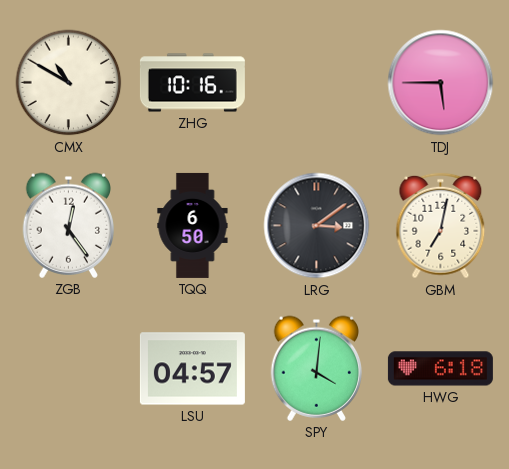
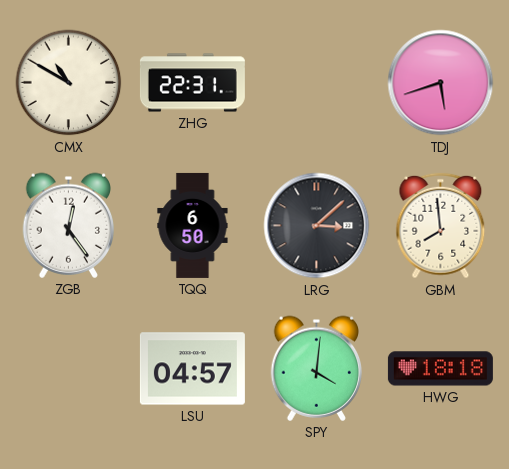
ZHG: 10:16 -> 22:31 (192, 83)
TDJ: 5:45 -> 5:42 (441, 83)
LRG: 3:09 -> 3:08 (317, 226)
GBM: 7:02 -> 7:59 (441, 226)
HWG: 6:18 -> 18:18 (440, 369)
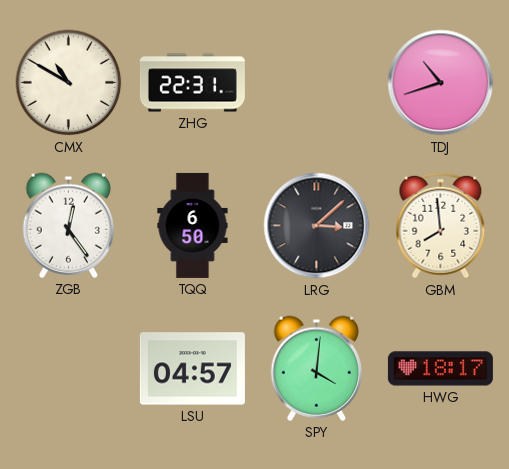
TDJ: 5:42 -> 10:42 (441, 83)
HWG: 18:18 -> 18:17 (440, 369)
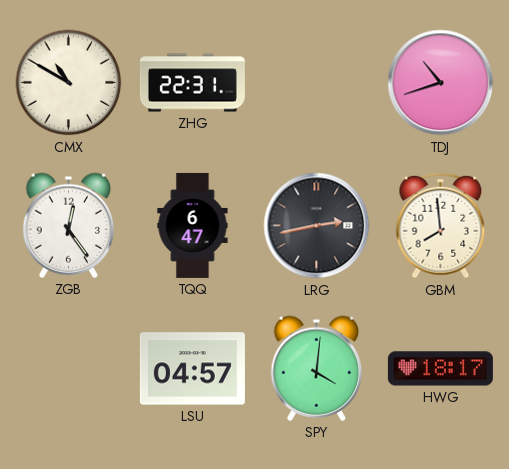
TQQ: 6:50 -> 6:47 (193, 225)
LRG: 3:08 -> 2:43 (317, 226)
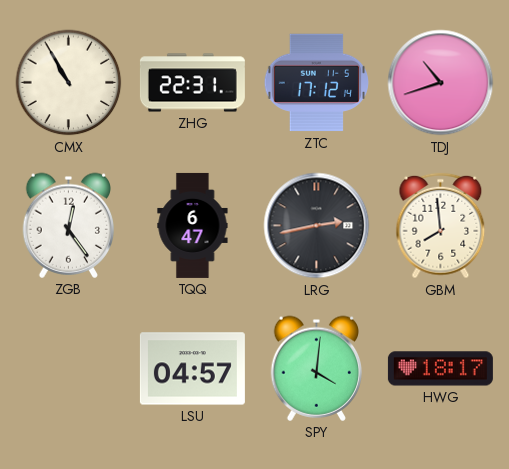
CMX: 10:50 -> 10:55 (69, 83)
ZTC: none -> 17:12 (316, 83)
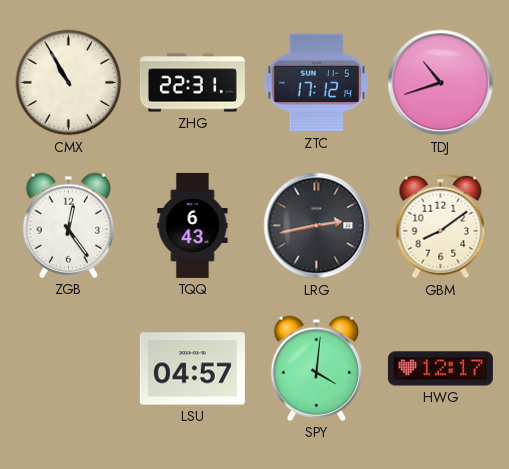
TQQ: 6:47 -> 6:43 (193, 225)
GBM: 7:59 -> 8:09 (441, 226)
HWG: 18:17 -> 12:17 (440, 369)
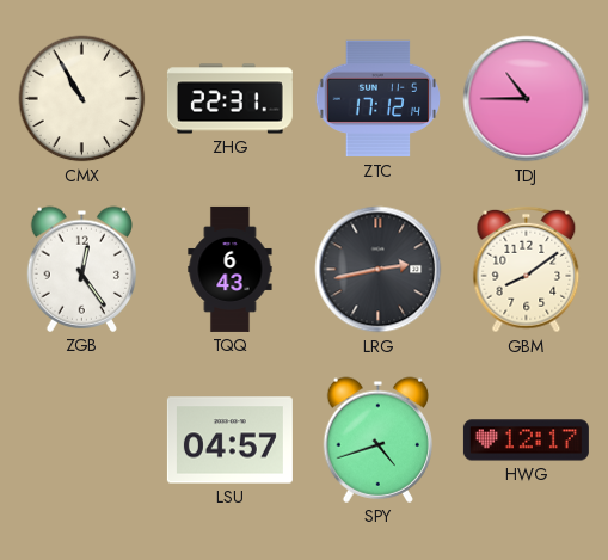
TDJ: 10:42 -> 10:45 (527, 99)
SPY: 4:01 -> 4:42 (379, 439)
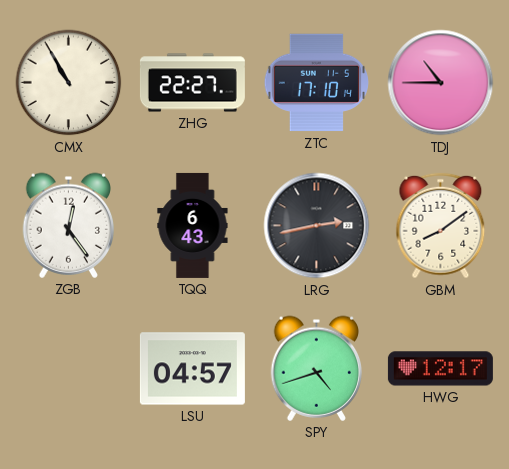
ZHG: 22:31 -> 22:27 (192, 83)
ZTC: 17:12 -> 17:10 (316, 83)
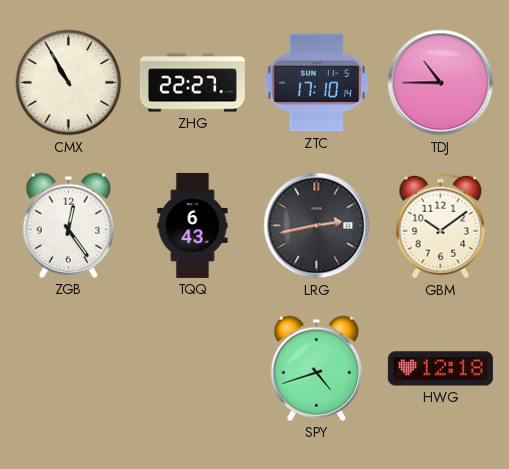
GBM: 8:09 -> 10:09 (441, 226)
LSU: 04:57 -> none (192, 369)
HWG: 12:17 -> 12:18 (440, 369)
